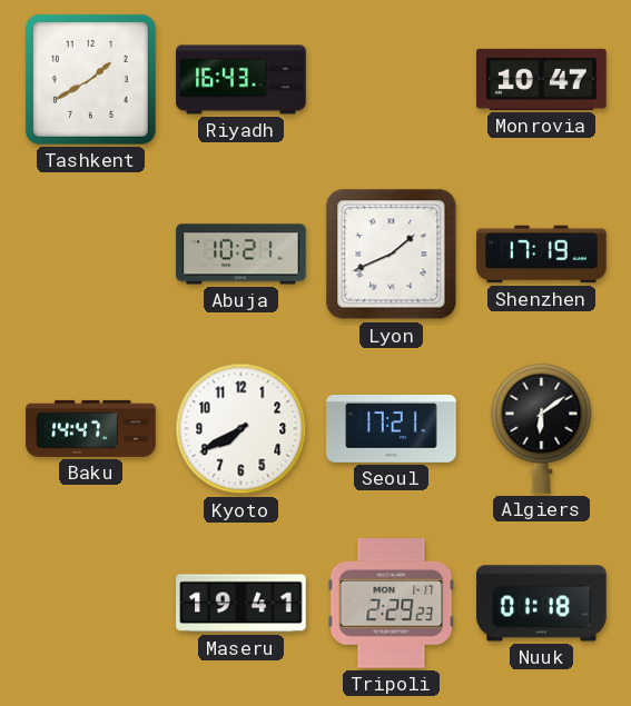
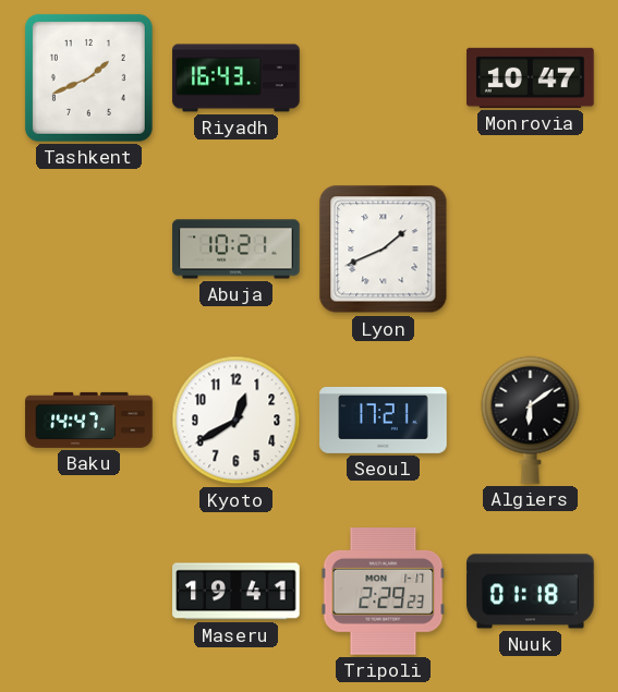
Tashkent: 1:40 -> 1:41 (88, 77)
Shenzhen: 17:19 -> none (542, 255)
Kyoto: 7:40 -> 12:40 (237, 421)
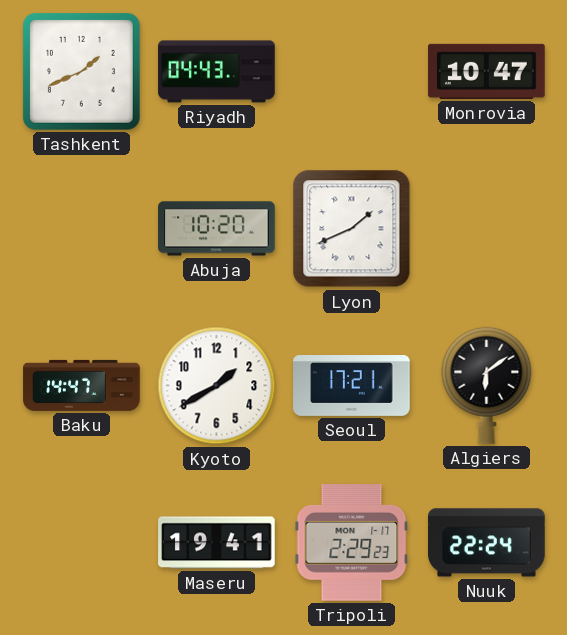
Riyadh: 16:43 -> 04:43 (217, 72)
Abuja: 10:21 -> 10:20 (217, 229)
Kyoto: 12:40 -> 1:40 (217, 386)
Nuuk: 01:18 -> 22:24 (487, 543)
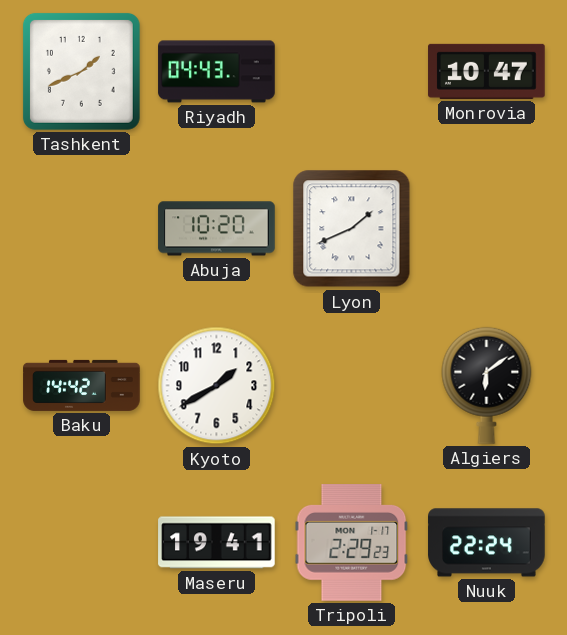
Baku: 14:47 -> 14:42 (82, 385)
Seoul: 17:21 -> none (352, 386)
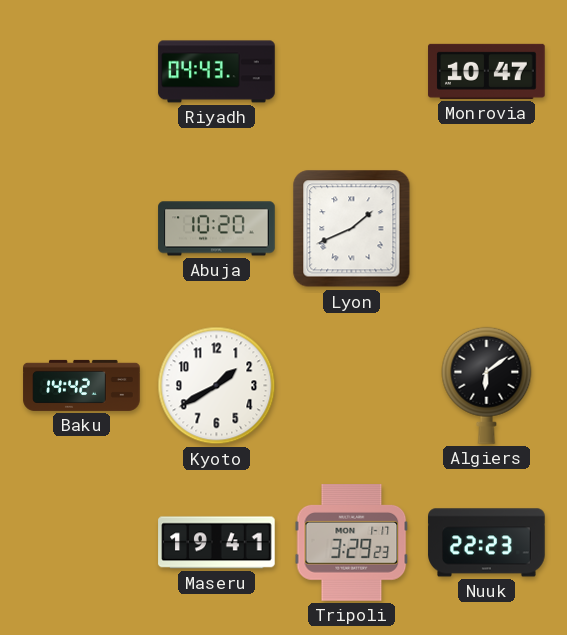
Tashkent: 1:41 -> none (81, 71)
Tripoli: 2:29 -> 3:29 (352, 543)
Nuuk: 22:24 -> 22:23 (487, 543)
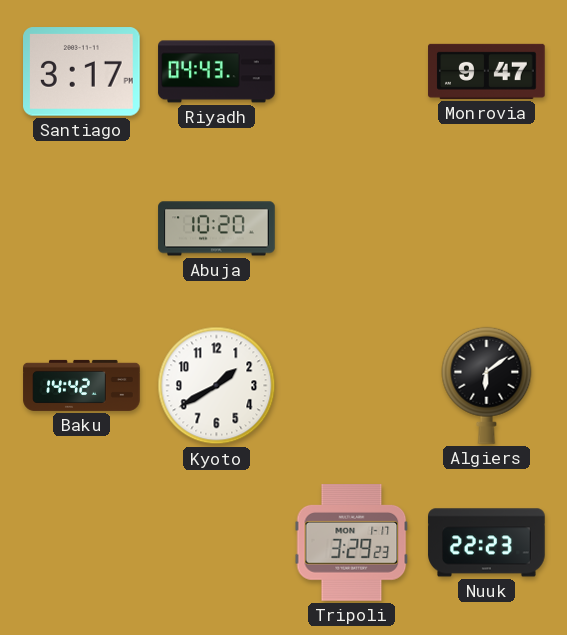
Santiago: none -> 3:17 (82, 72)
Monrovia: 10:47 -> 9:47 (487, 71)
Lyon: 1:41 -> none (352, 229)
Maseru: 19:41 -> none (217, 543)
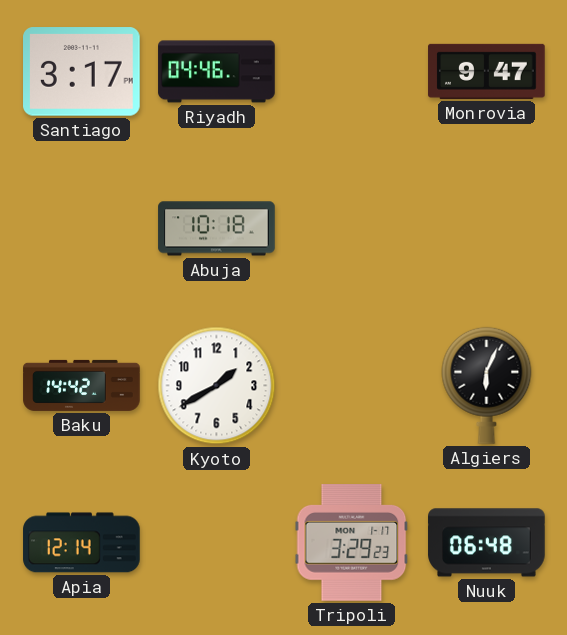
Riyadh: 04:43 -> 04:46 (217, 72)
Abuja: 10:20 -> 10:18 (217, 229)
Algiers: 6:09 -> 6:04 (487, 385)
Apia: none -> 12:14 (82, 543)
Nuuk: 22:23 -> 06:48 (487, 543)
